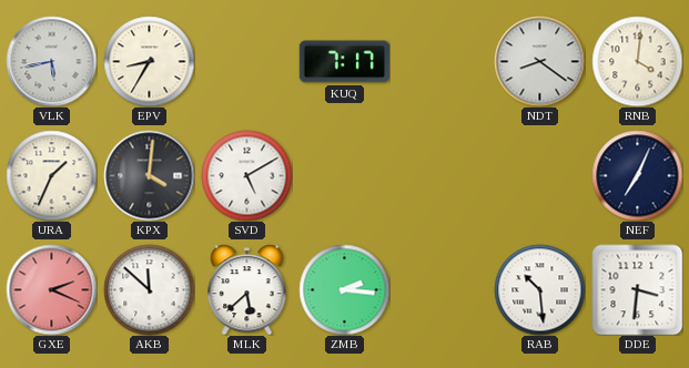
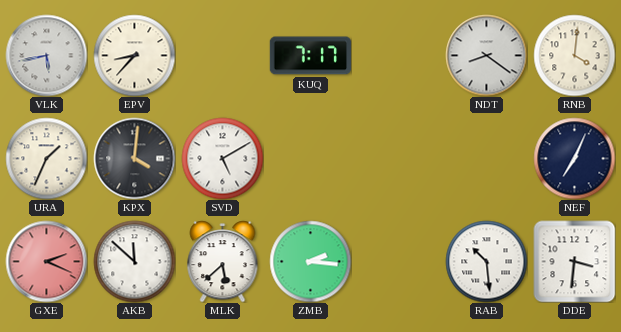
EPV: 8:35 -> 8:37 (134, 55)
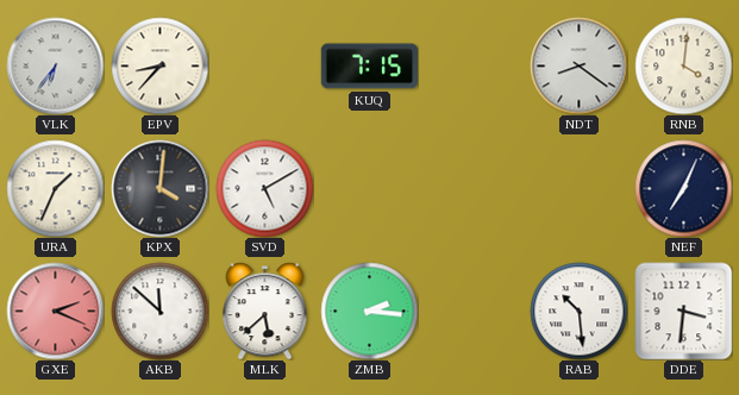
VLK: 5:43 -> 6:36 (55, 65)
KUQ: 7:17 -> 7:15 (369, 67)
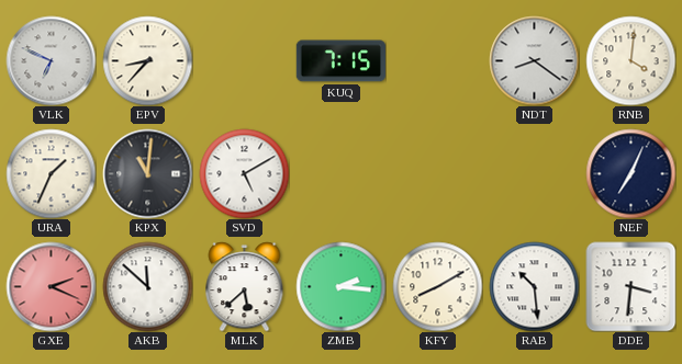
VLK: 6:36 -> 6:49 (51, 60)
KPX: 4:01 -> 11:01 (147, 173)
KFY: none -> 8:10 (437, 286)
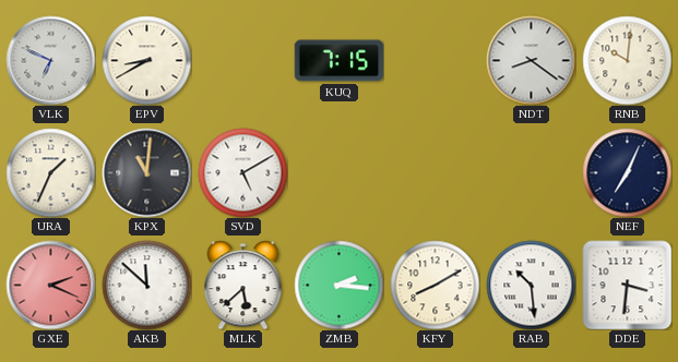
EPV: 8:37 -> 8:40 (146, 60)
RNB: 4:01 -> 10:01 (627, 60)
